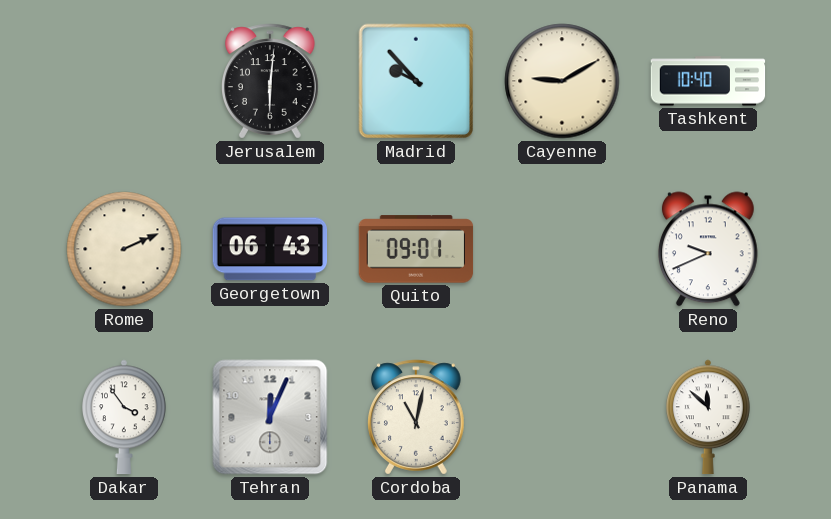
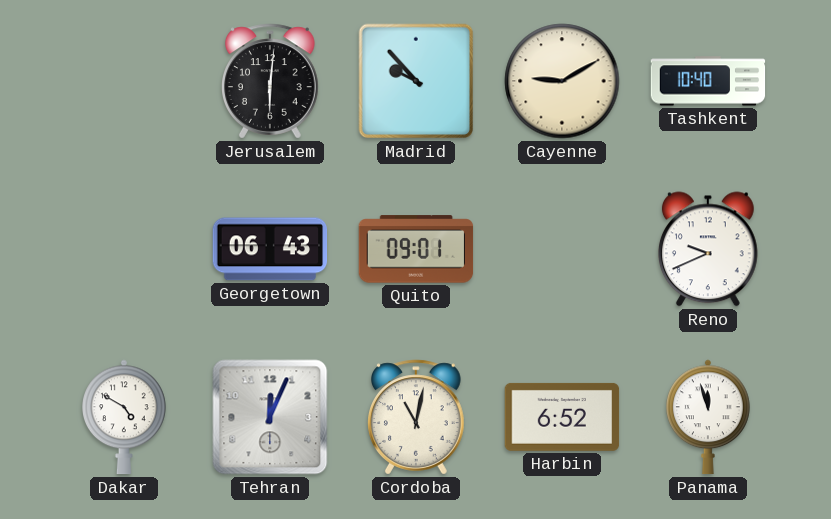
Rome: 2:11 -> none (124, 249)
Dakar: 3:54 -> 4:50 (125, 417)
Harbin: none -> 6:52 (562, 417)
Panama: 11:52 -> 11:57 (709, 417)
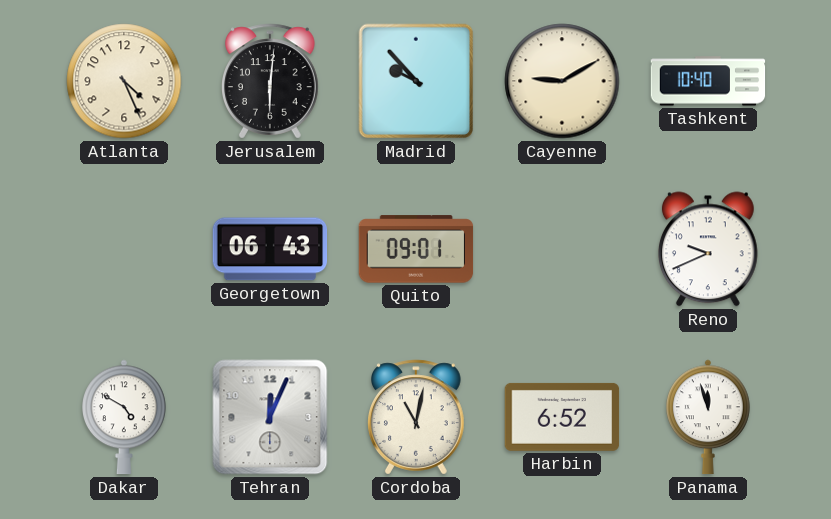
Atlanta: none -> 4:26 (124, 81)
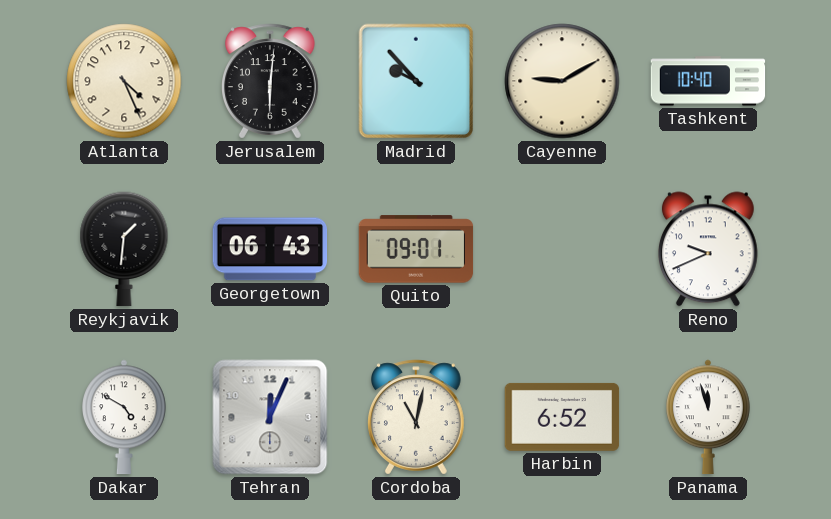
Reykjavik: none -> 1:31 (124, 249)
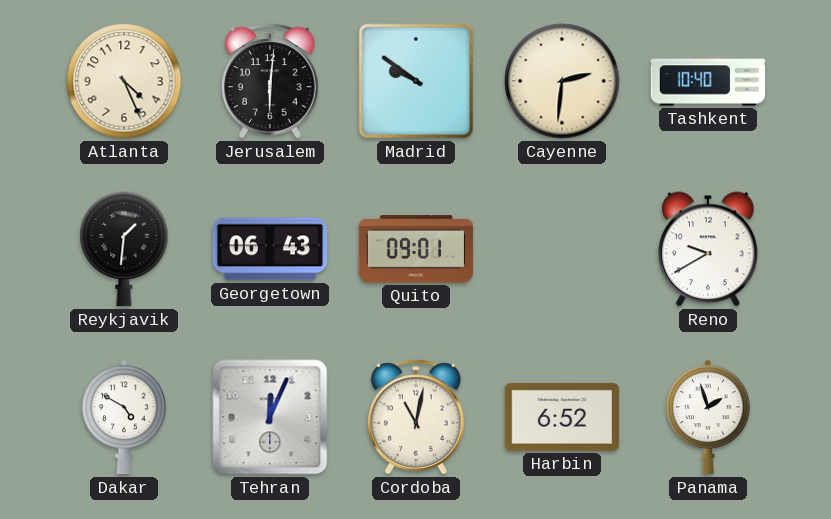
Madrid: 9:53 -> 9:51 (416, 81)
Cayenne: 9:10 -> 2:31 (562, 81)
Reno: 9:41 -> 9:40 (708, 249)
Panama: 11:57 -> 1:57 (709, 417)
